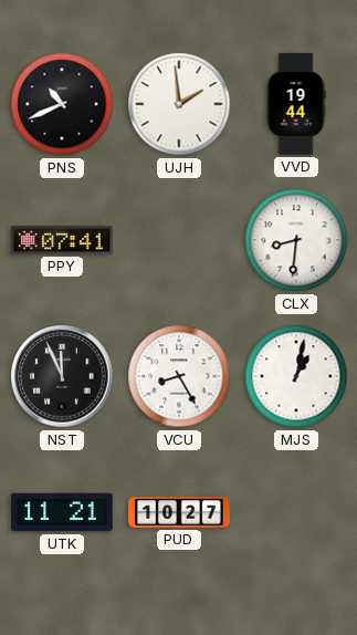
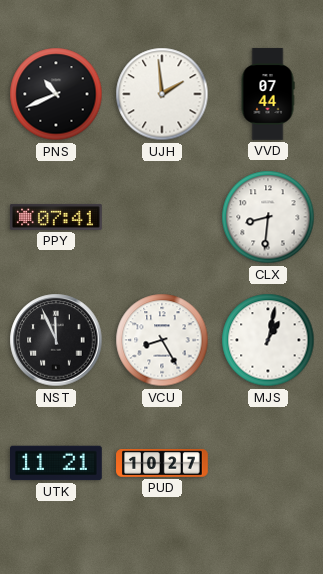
VVD: 19:44 -> 07:44 (268, 94)
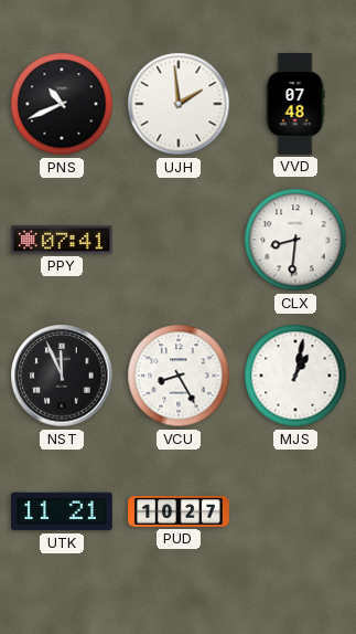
VVD: 07:44 -> 07:48 (295, 104)
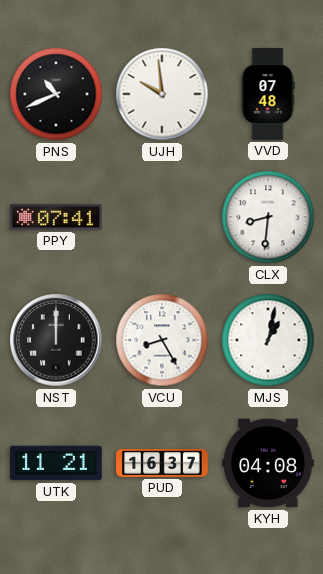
UJH: 1:59 -> 9:59 (162, 94)
NST: 11:56 -> 12:00 (56, 340)
PUD: 10:27 -> 16:37 (162, 464)
KYH: none -> 04:08 (269, 463)
